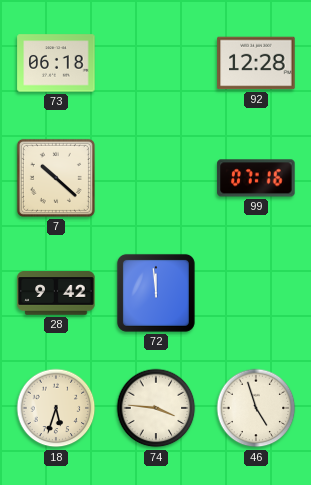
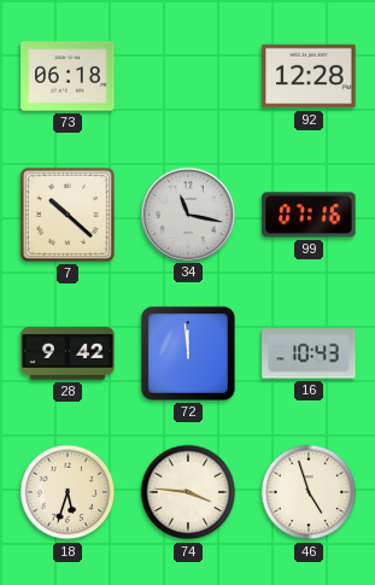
34: none -> 11:17 (187, 213)
16: none -> 10:43 (309, 353)
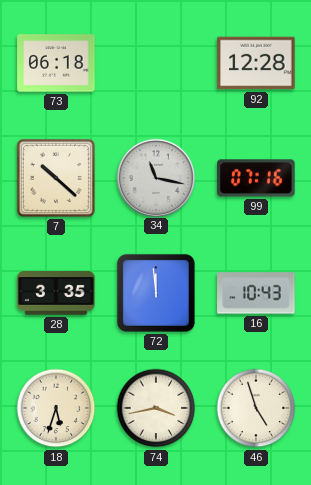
28: 9:42 -> 3:35 (56, 293)
74: 3:46 -> 3:43 (156, 408)
